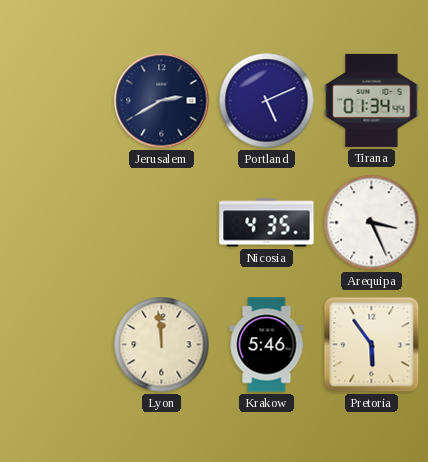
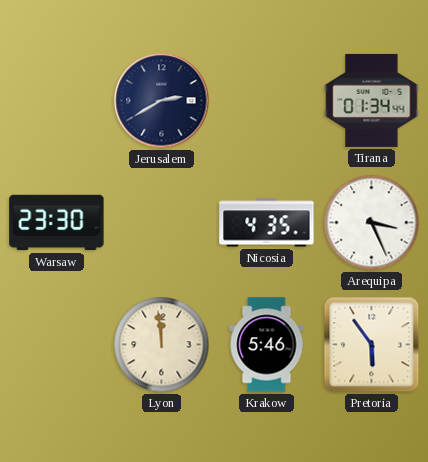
Portland: 5:11 -> none (267, 101)
Warsaw: none -> 23:30 (57, 223)
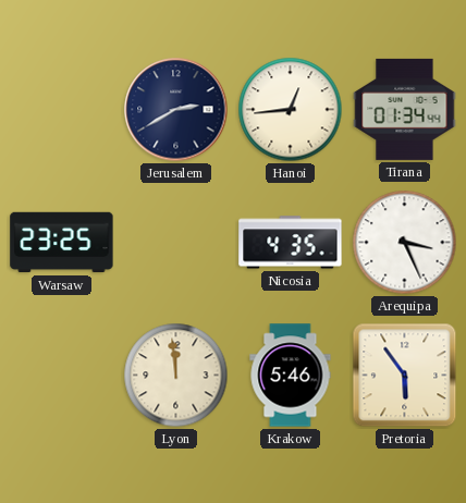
Hanoi: none -> 12:44 (291, 110)
Warsaw: 23:30 -> 23:25 (62, 243)
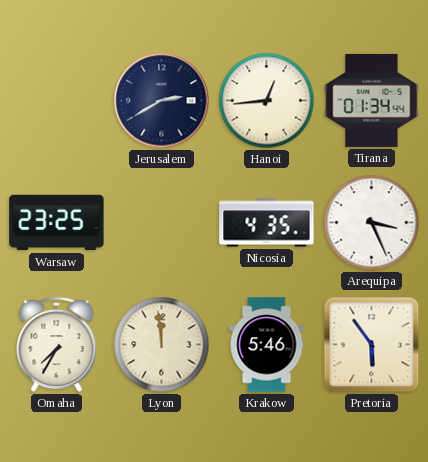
Omaha: none -> 7:35 (57, 345)
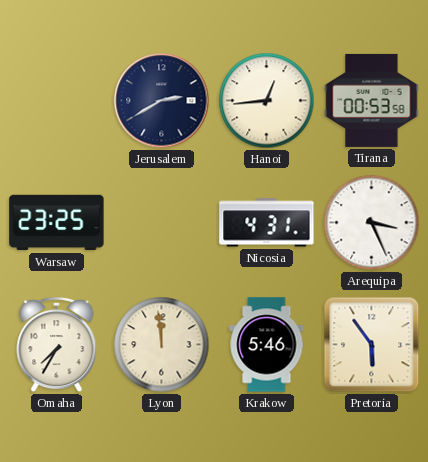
Tirana: 01:34 -> 00:53 (372, 100)
Nicosia: 4:35 -> 4:31 (267, 223)
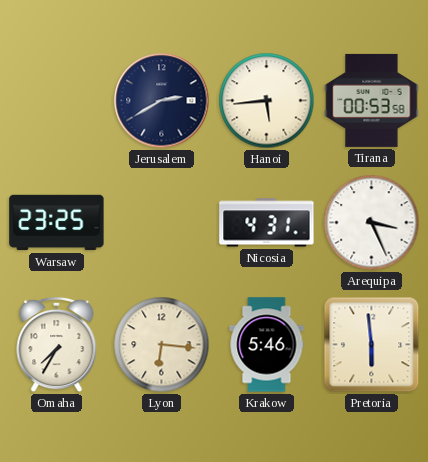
Hanoi: 12:44 -> 5:44 (267, 101)
Lyon: 11:59 -> 6:16 (162, 345)
Pretoria: 5:54 -> 5:59 (372, 345)
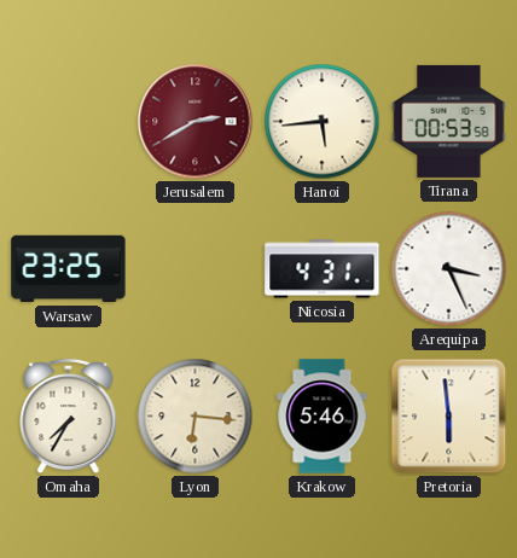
Jerusalem dial: navy -> burgundy (196, 122)
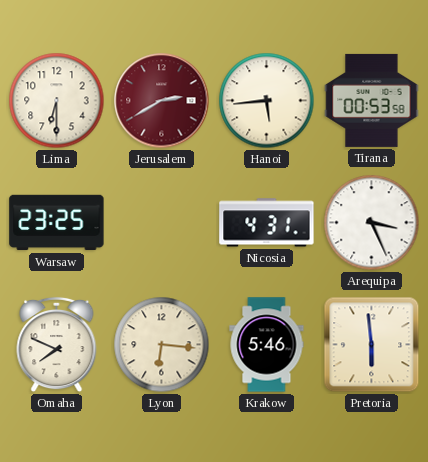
Lima: none -> 6:30 (57, 101)
Omaha: 7:35 -> 7:49 (57, 345)
